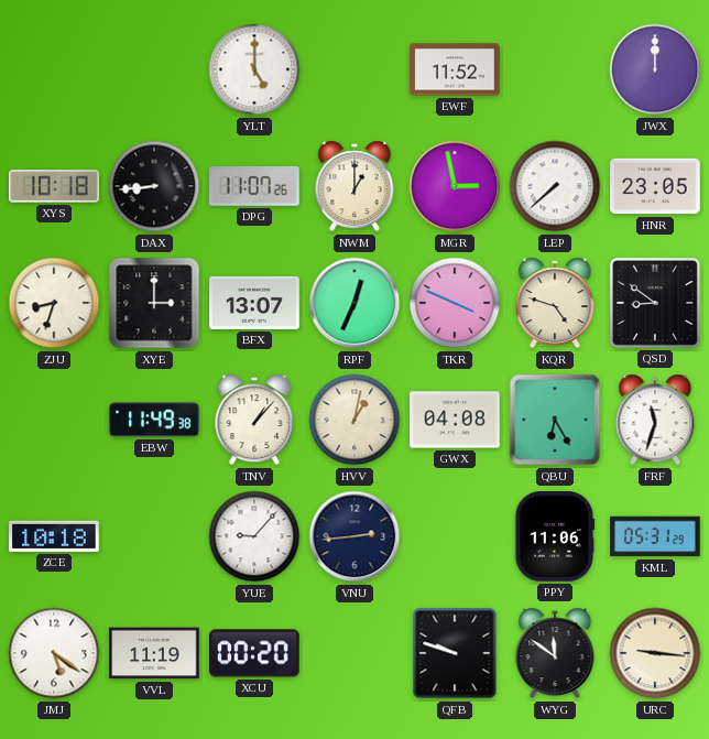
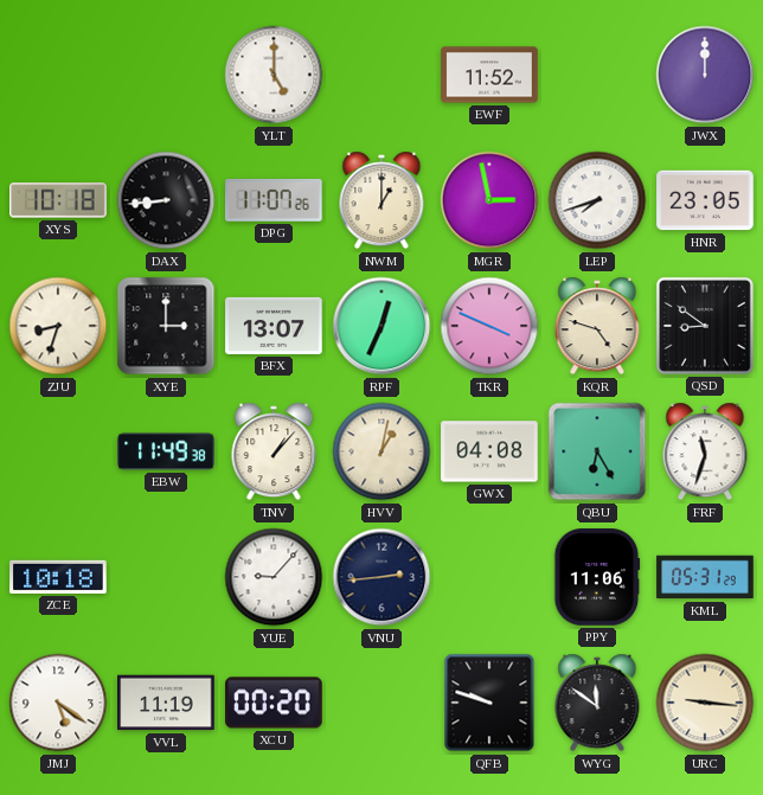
LEP: 7:38 -> 7:42 (597, 200)
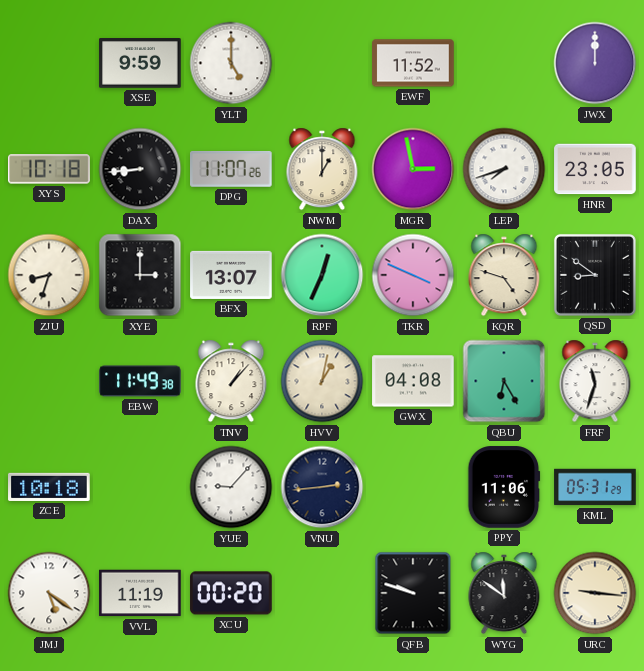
XSE: none -> 9:59 (140, 63)
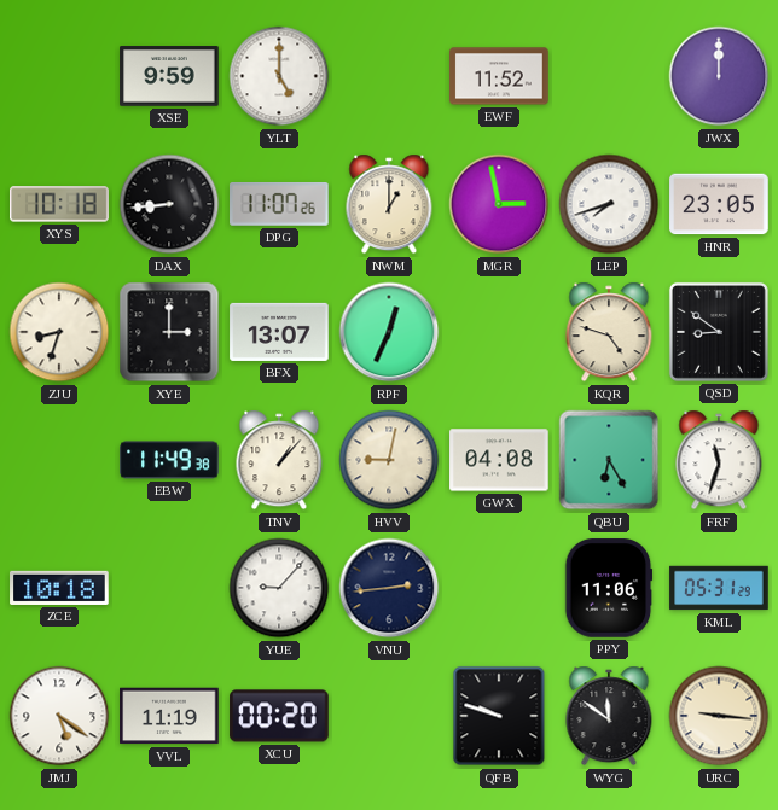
TKR: 3:49 -> none (413, 275)
HVV: 1:02 -> 9:02 (389, 460)
